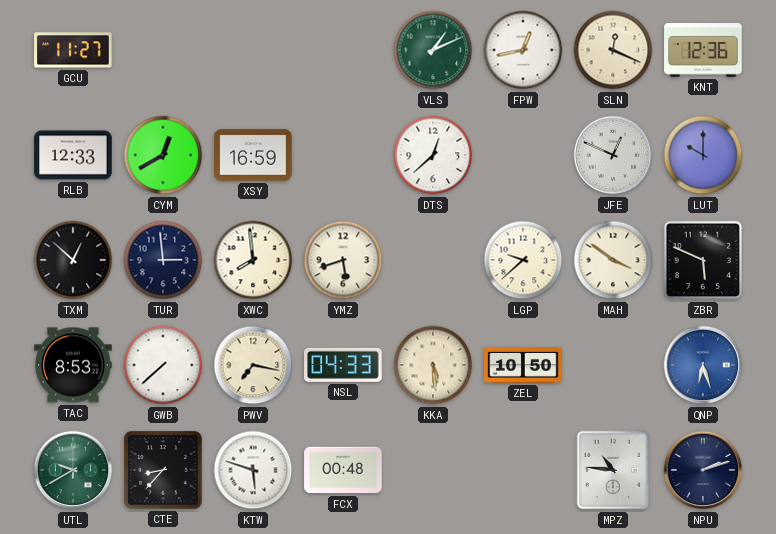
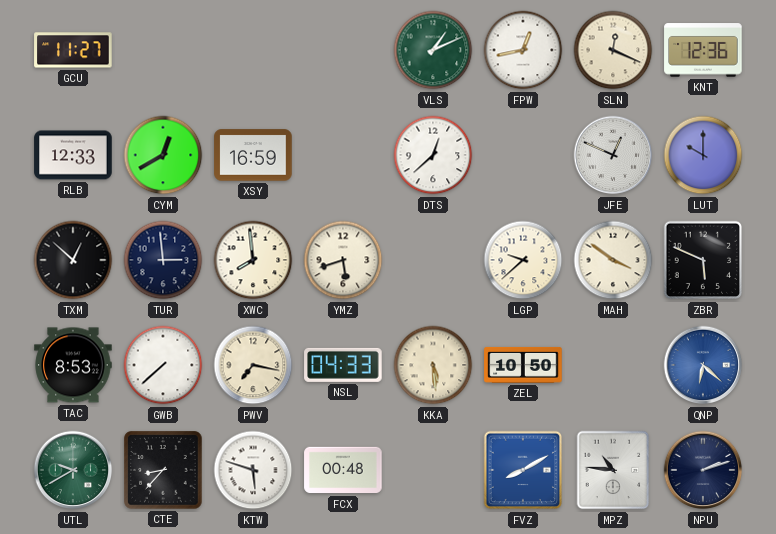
QNP: 6:27 -> 6:22 (703, 365)
FVZ: none -> 8:10 (523, 470)
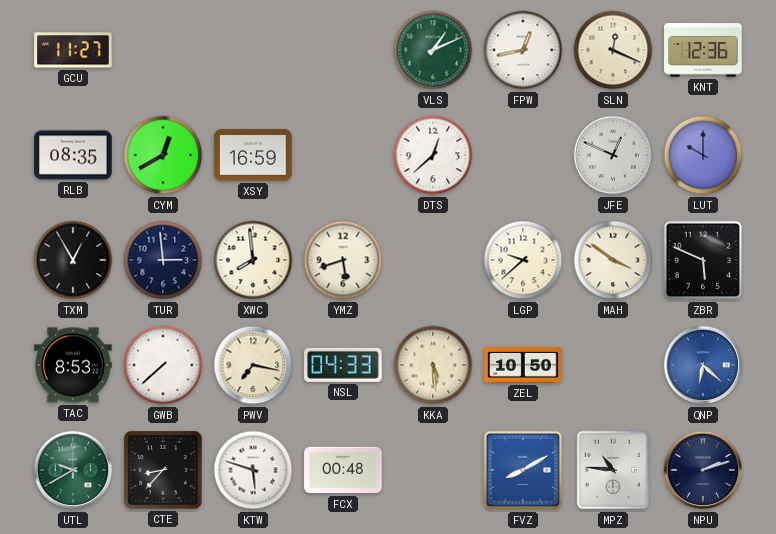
RLB: 12:33 -> 08:35 (73, 155)
TXM: 12:52 -> 12:55 (73, 260)
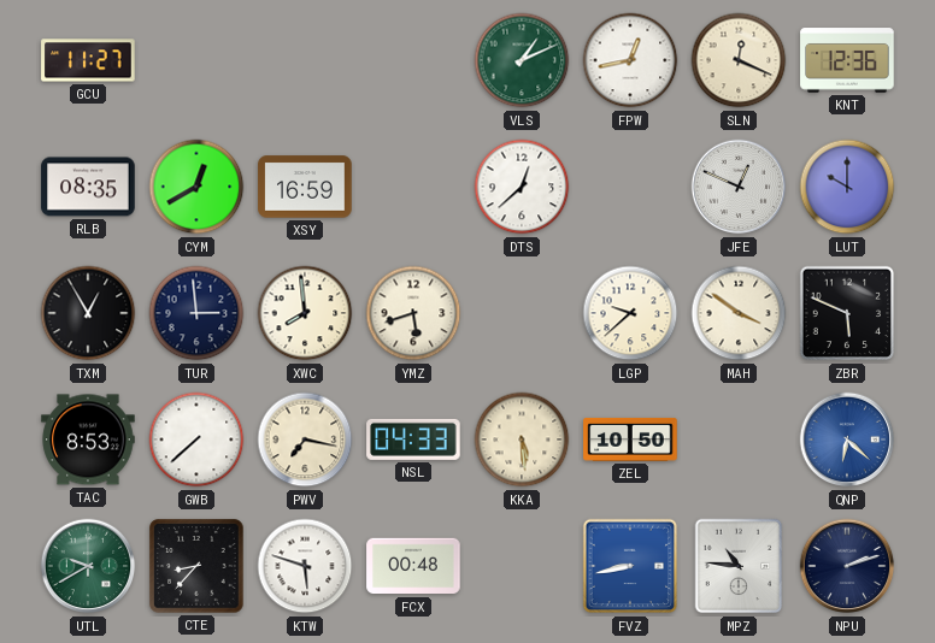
FVZ: 8:10 -> 8:43 (630, 566)
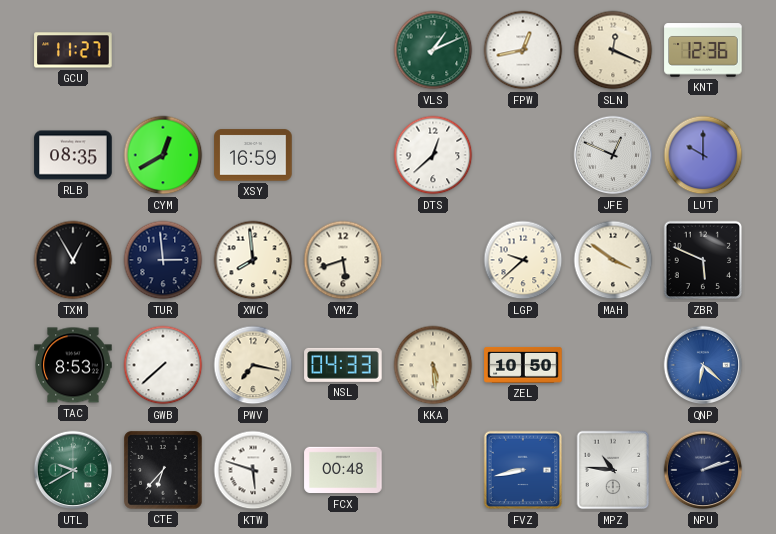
CTE: 8:37 -> 6:37 (163, 470)
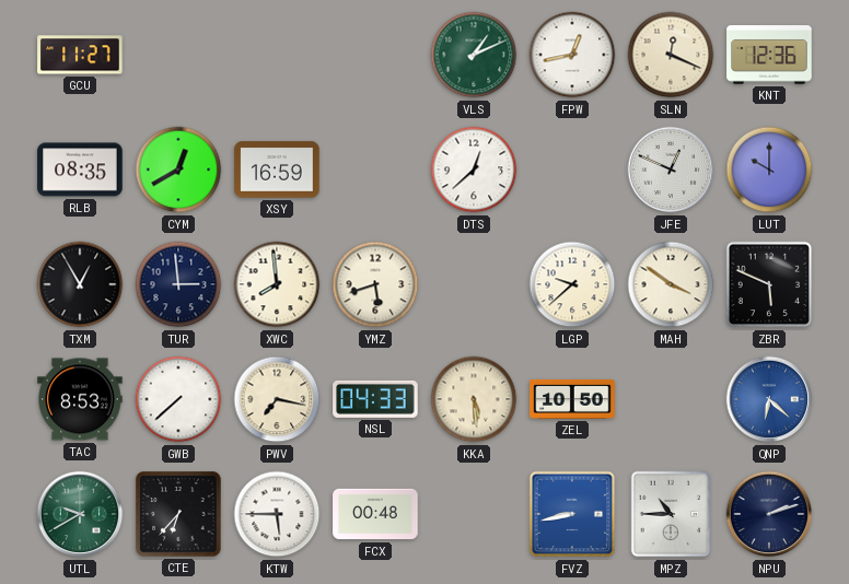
KTW: 5:48 -> 5:45 (277, 514)
MPZ: 10:46 -> 10:45 (671, 514)
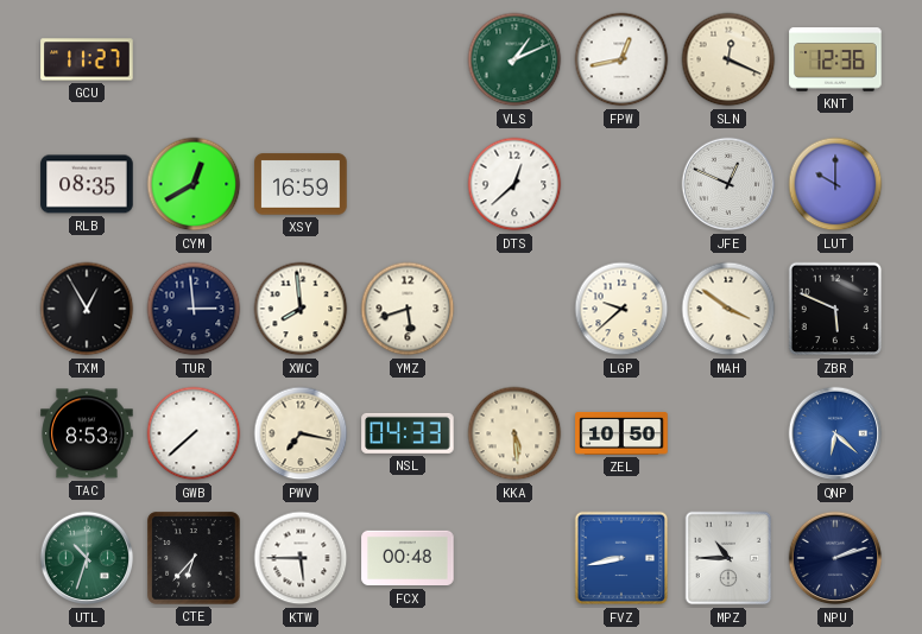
UTL: 9:40 -> 10:33 (87, 558)
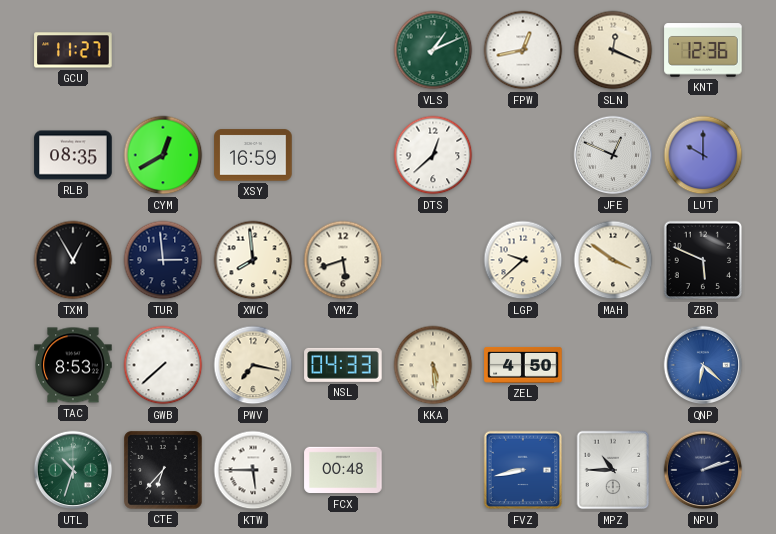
ZEL: 10:50 -> 4:50 (523, 365)
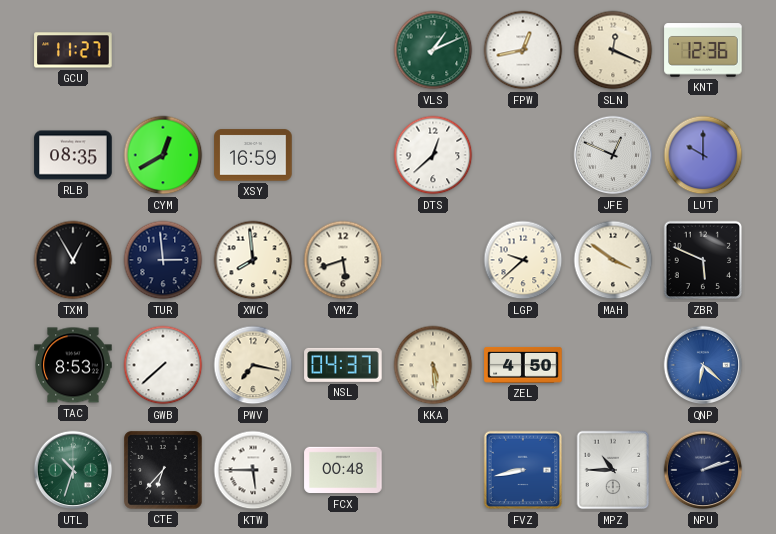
NSL: 04:33 -> 04:37 (343, 365)
